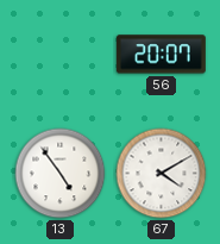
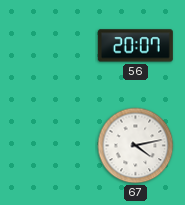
13: 4:54 -> none (61, 174)
67: 4:10 -> 4:13 (136, 146)
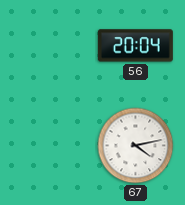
56: 20:07 -> 20:04 (135, 46)
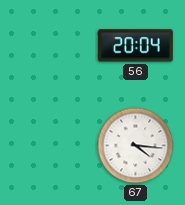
67: 4:13 -> 4:16 (136, 146)
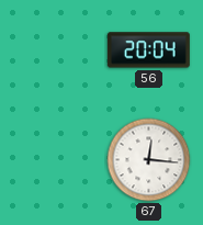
67: 4:16 -> 12:16 (149, 160)
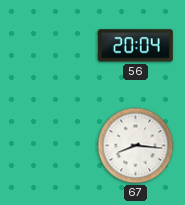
67: 12:16 -> 8:16 (136, 146)
